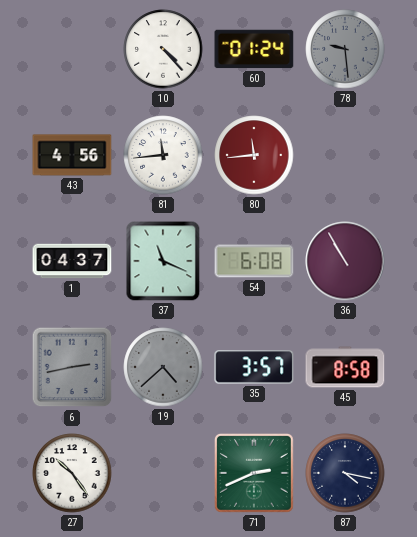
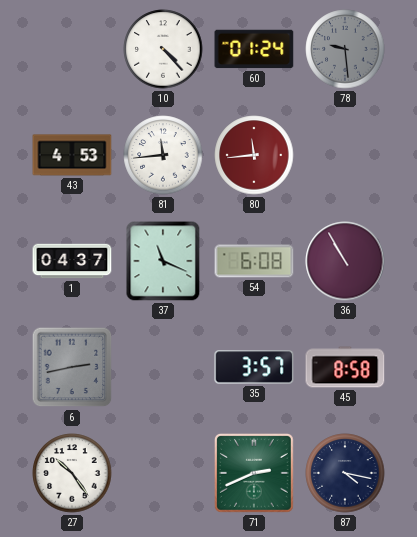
43: 4:56 -> 4:53 (72, 155)
19: 4:38 -> none (163, 367)
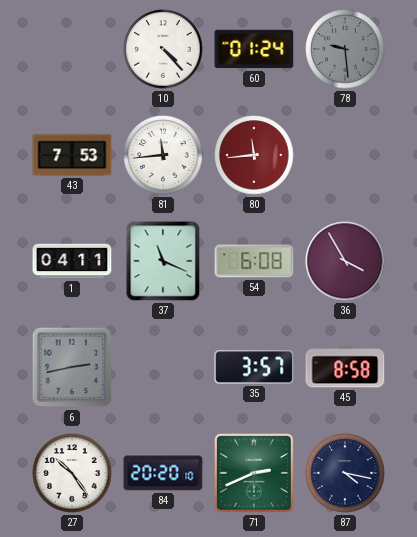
43: 4:53 -> 7:53 (72, 155)
1: 04:37 -> 04:11 (72, 261)
36: 10:55 -> 3:55 (345, 261)
84: none -> 20:20 (163, 473)
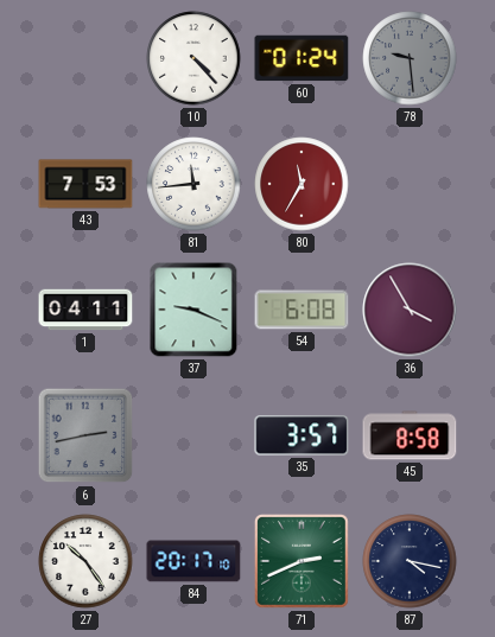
80: 11:44 -> 11:35 (302, 184)
37: 11:19 -> 9:19 (193, 310)
84: 20:20 -> 20:17 (193, 561)
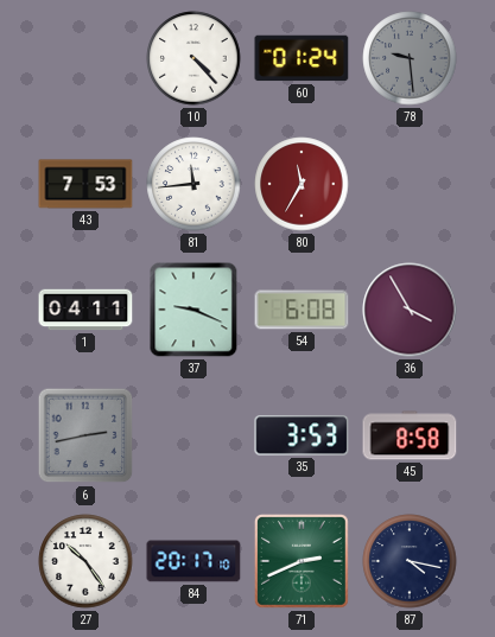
35: 3:57 -> 3:53 (302, 435)
